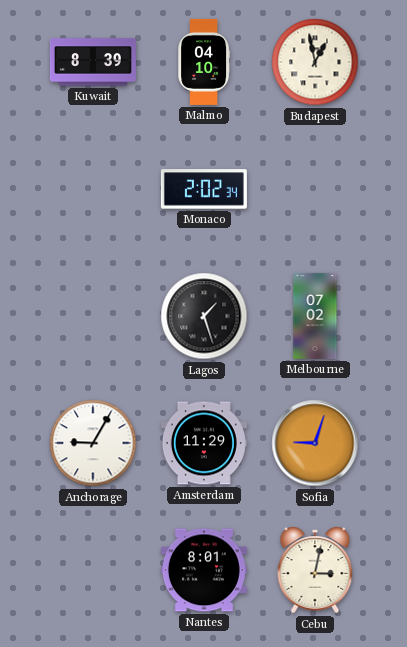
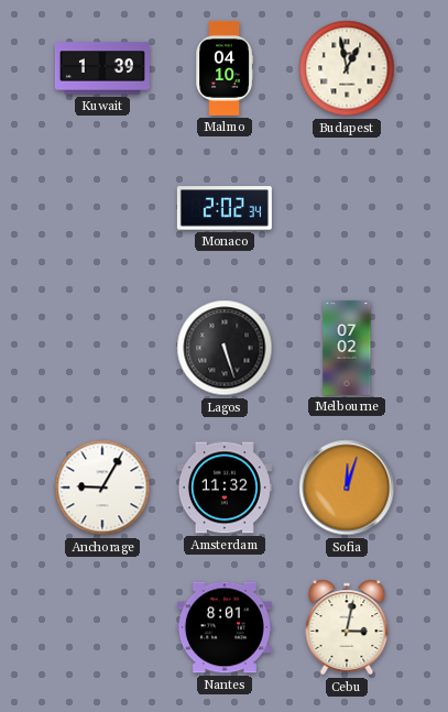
Kuwait: 8:39 -> 1:39 (102, 68)
Lagos: 1:27 -> 5:27 (225, 348)
Amsterdam: 11:29 -> 11:32 (225, 488)
Sofia: 9:03 -> 12:03 (347, 488)
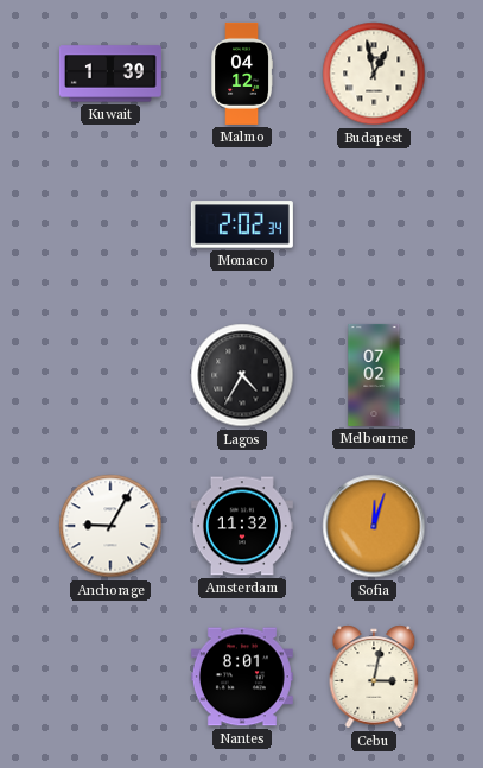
Malmo: 04:10 -> 04:12 (241, 74)
Lagos: 5:27 -> 4:35 (242, 375)
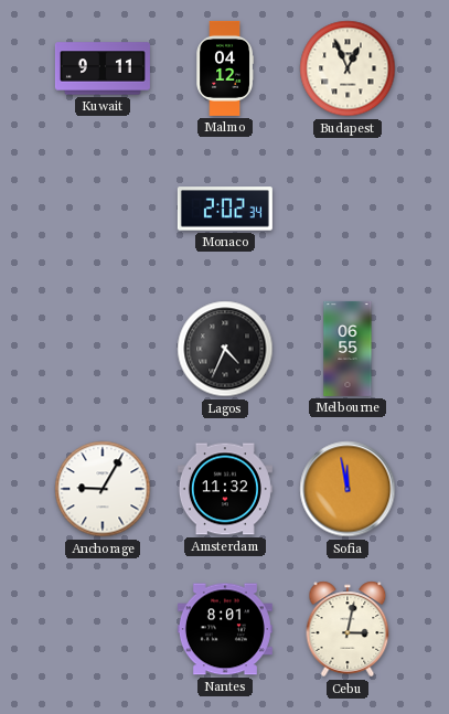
Kuwait: 1:39 -> 9:11 (103, 68)
Budapest: 12:58 -> 12:56 (348, 68)
Lagos: 4:35 -> 4:34 (225, 349)
Melbourne: 07:02 -> 06:55 (348, 349)
Sofia: 12:03 -> 11:58 (348, 489)
